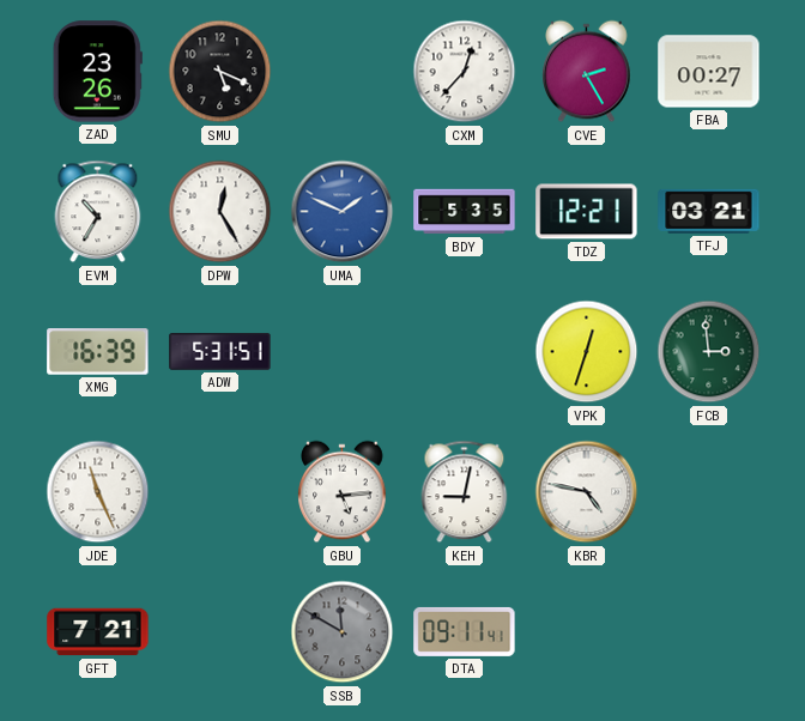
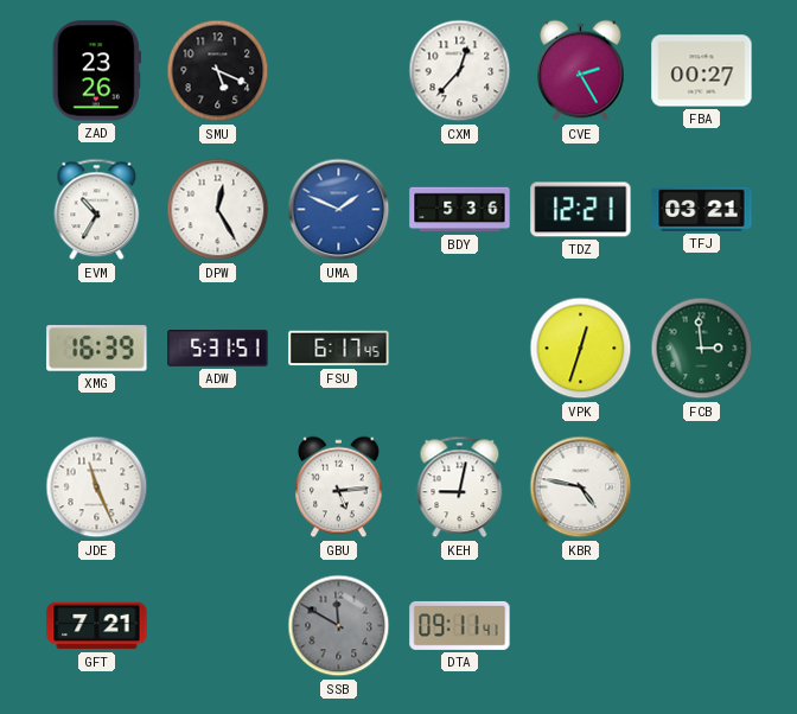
BDY: 5:35 -> 5:36 (460, 210)
FSU: none -> 6:17 (339, 349)
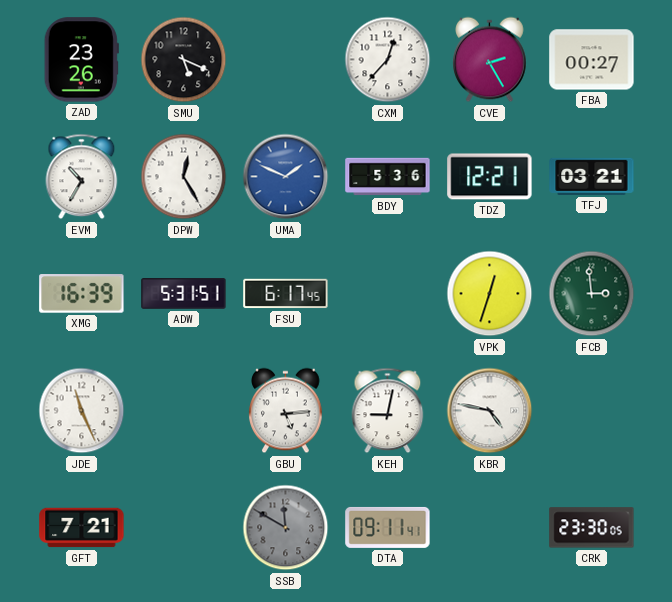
CRK: none -> 23:30 (592, 528)
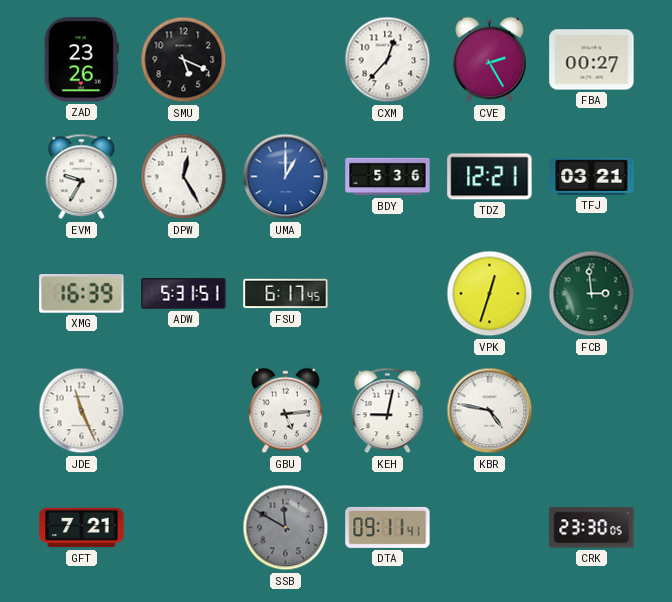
EVM: 10:35 -> 9:35 (82, 177)
UMA: 1:49 -> 1:00 (286, 177)
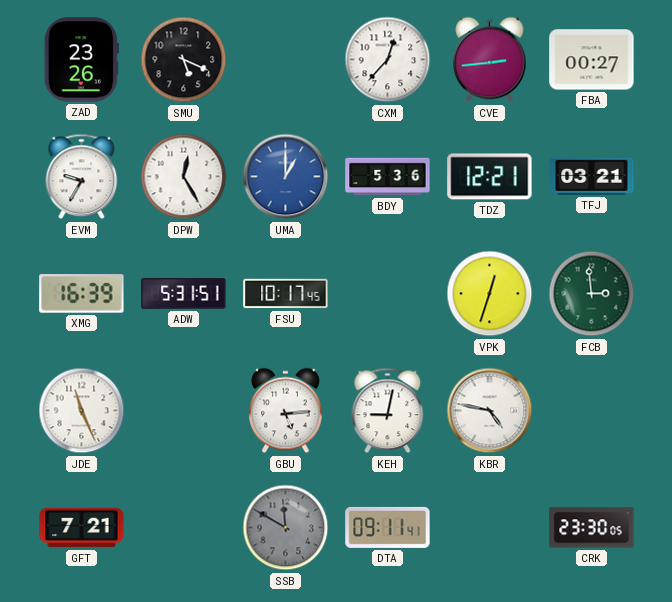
CVE: 2:25 -> 2:44 (490, 60)
FSU: 6:17 -> 10:17 (286, 294)
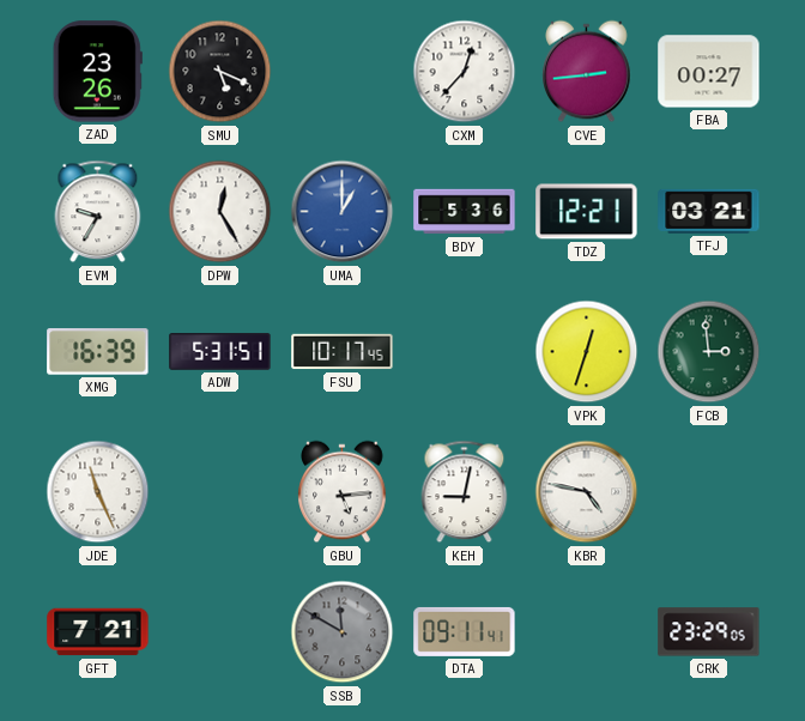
CRK: 23:30 -> 23:29 (709, 632)
